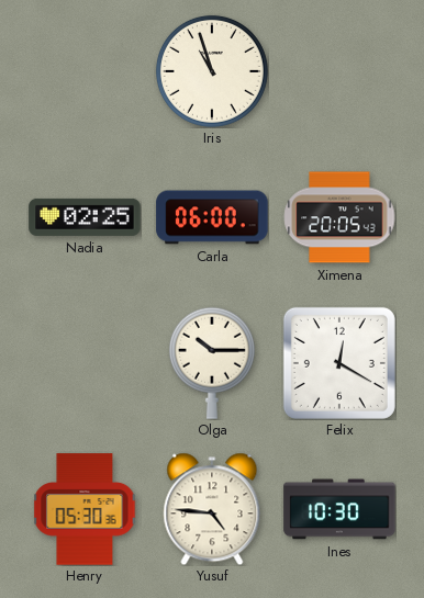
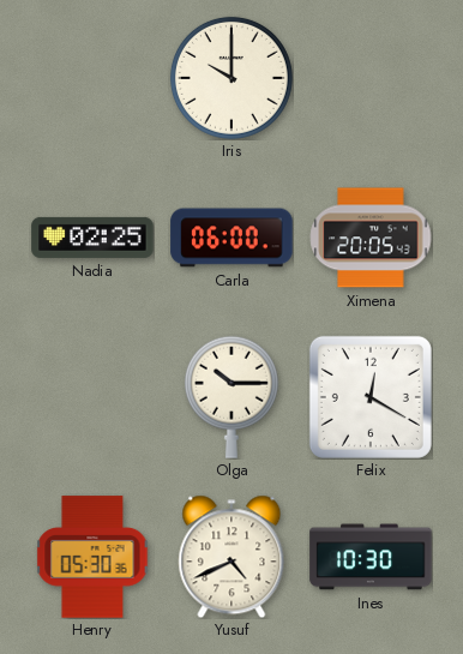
Iris: 10:57 -> 10:00 (231, 78)
Yusuf: 4:46 -> 4:41 (231, 557)
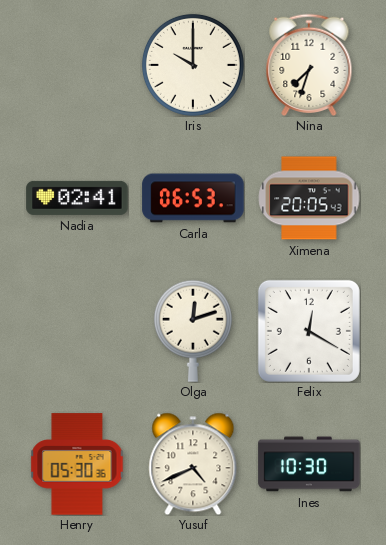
Nina: none -> 7:33 (309, 64)
Nadia: 02:25 -> 02:41 (77, 198)
Carla: 06:00 -> 06:53 (193, 198)
Olga: 10:15 -> 12:12 (193, 331)
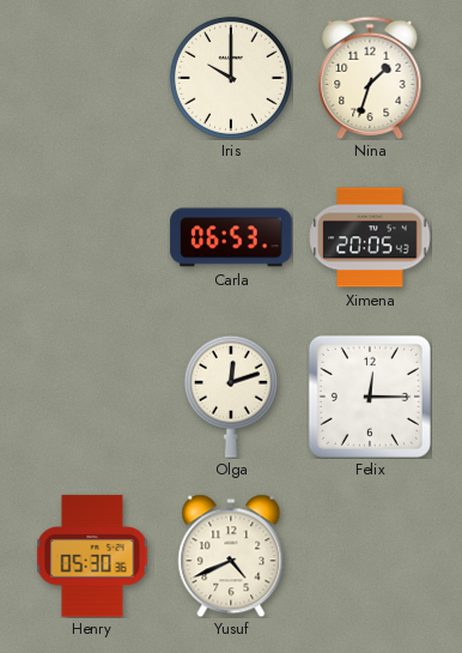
Nina: 7:33 -> 1:33 (370, 77)
Nadia: 02:41 -> none (77, 198)
Felix: 12:20 -> 12:15 (370, 397)
Ines: 10:30 -> none (309, 464)
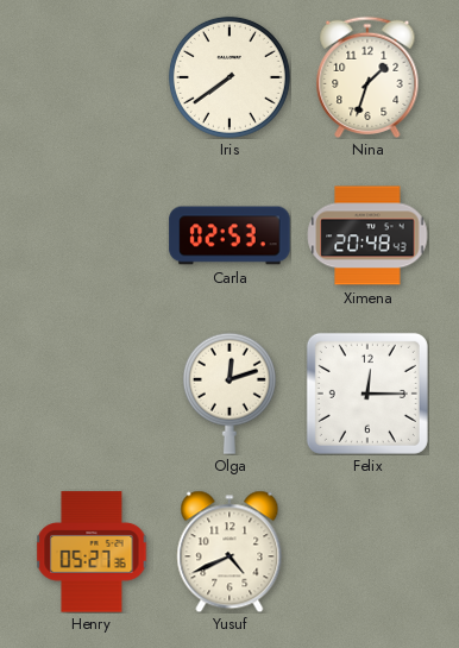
Iris: 10:00 -> 7:39 (229, 77)
Carla: 06:53 -> 02:53 (229, 235)
Ximena: 20:05 -> 20:48 (367, 235)
Henry: 05:30 -> 05:27 (92, 552)
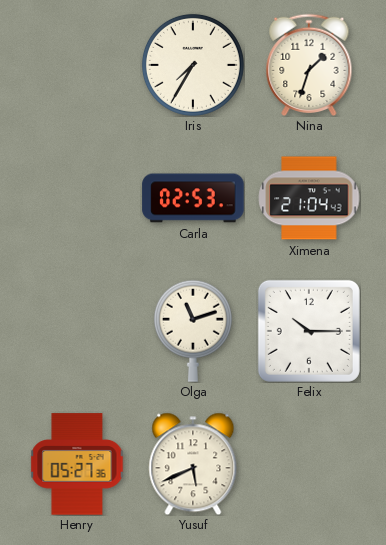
Iris: 7:39 -> 7:35 (193, 65)
Ximena: 20:48 -> 21:04 (309, 198)
Olga: 12:12 -> 11:12 (193, 331)
Felix: 12:15 -> 10:15 (309, 331)
Yusuf: 4:41 -> 5:41 (193, 464)
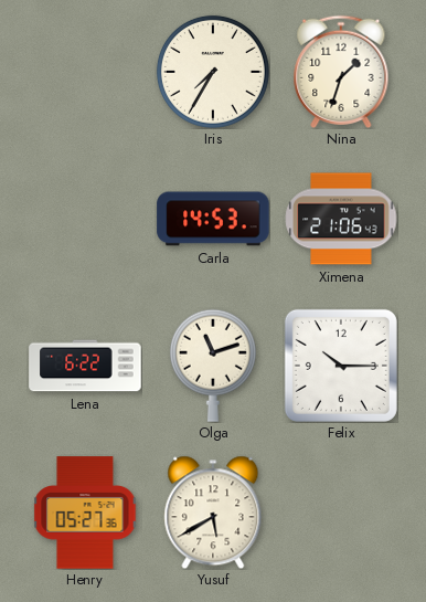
Carla: 02:53 -> 14:53 (213, 219)
Ximena: 21:04 -> 21:06 (341, 219)
Lena: none -> 6:22 (85, 366)
Yusuf: 5:41 -> 5:40 (213, 513)
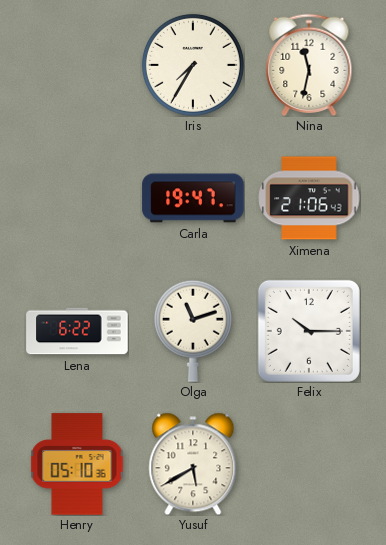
Nina: 1:33 -> 11:32 (309, 64)
Carla: 14:53 -> 19:47 (193, 198)
Henry: 05:27 -> 05:10 (77, 464)
